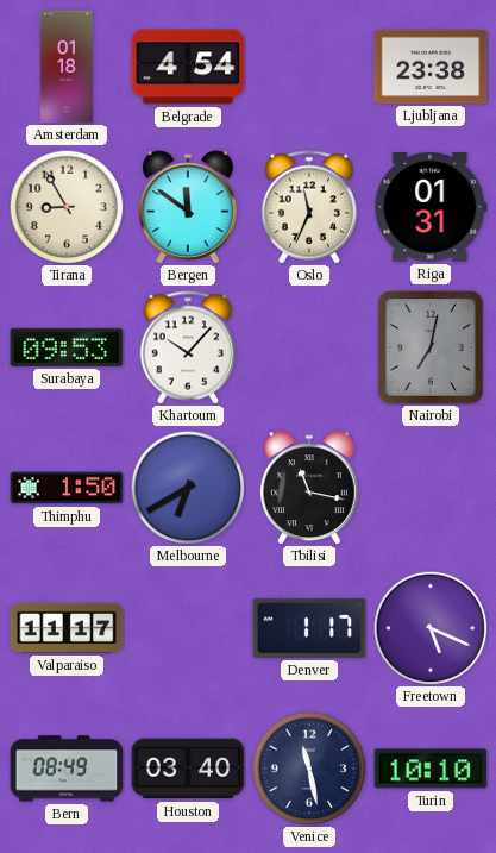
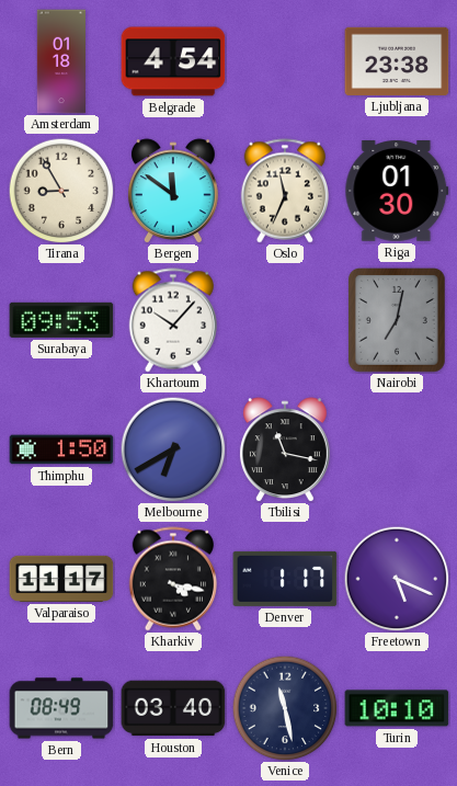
Riga: 01:31 -> 01:30 (397, 192)
Kharkiv: none -> 4:17 (172, 579)
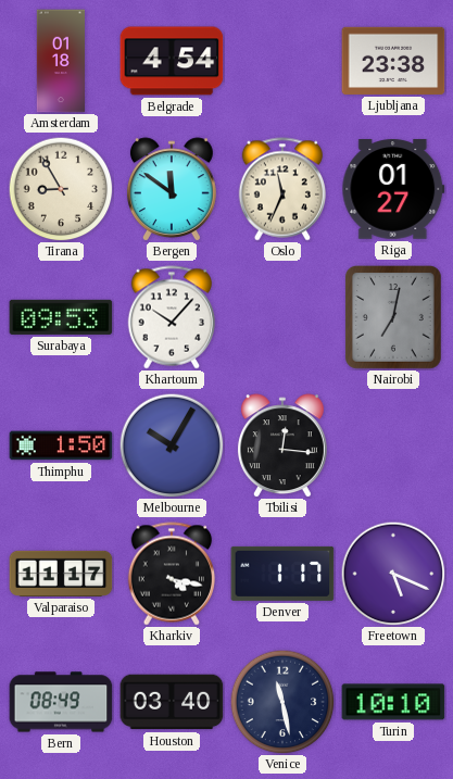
Riga: 01:30 -> 01:27 (393, 190)
Melbourne: 6:40 -> 10:05 (172, 445)
Tbilisi: 11:17 -> 12:16 (282, 445)
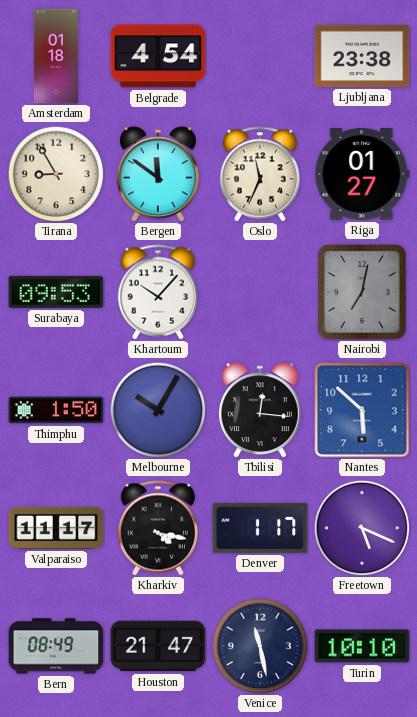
Nantes: none -> 5:52 (362, 410)
Houston: 03:40 -> 21:47 (158, 646)
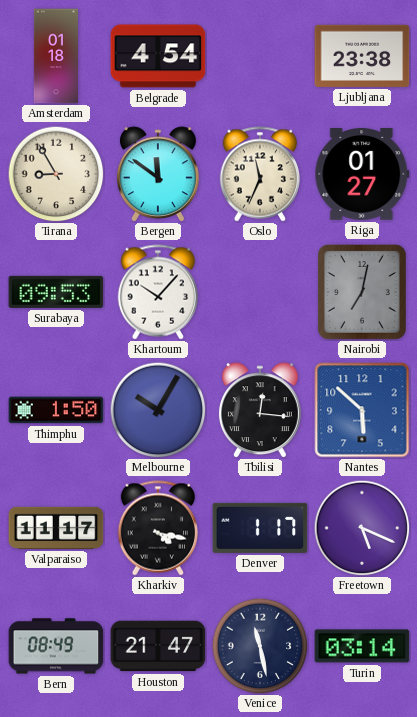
Turin: 10:10 -> 03:14 (362, 646)
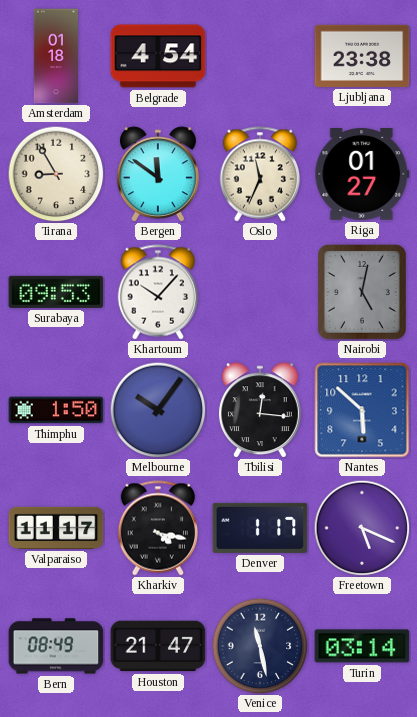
Nairobi: 7:02 -> 5:02 (362, 293)
Melbourne: 10:05 -> 10:06 (158, 410)
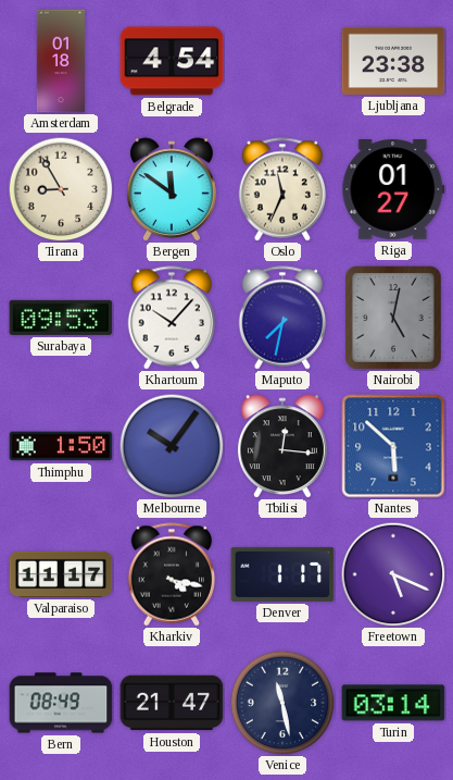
Maputo: none -> 7:32 (281, 318)
